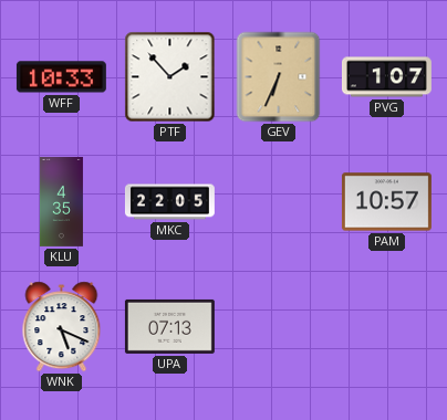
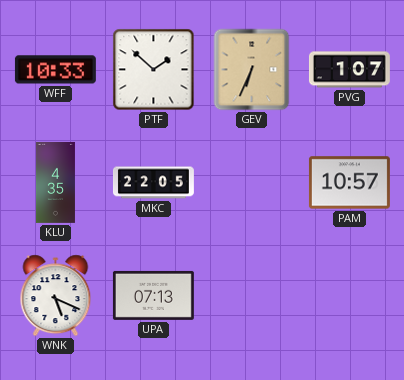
PTF: 1:53 -> 1:52 (154, 70)
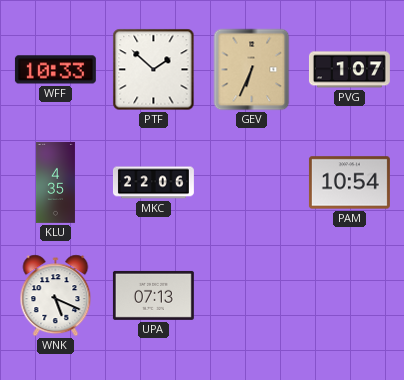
MKC: 22:05 -> 22:06 (153, 183)
PAM: 10:57 -> 10:54 (349, 183)
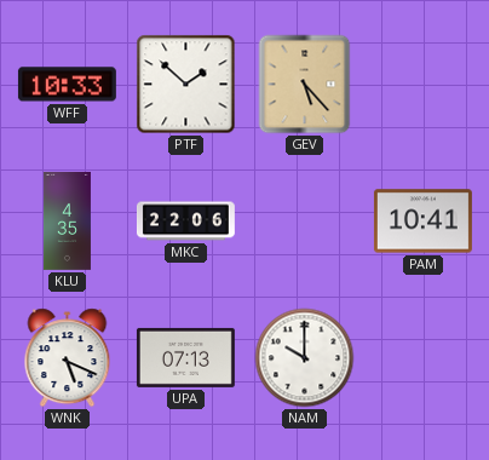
GEV: 6:34 -> 5:23 (305, 85)
PVG: 1:07 -> none (349, 70)
PAM: 10:54 -> 10:41 (422, 222)
NAM: none -> 10:00 (305, 358)
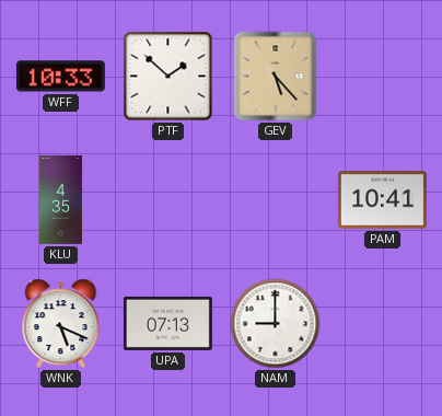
MKC: 22:06 -> none (185, 222)
NAM: 10:00 -> 9:00 (276, 324)
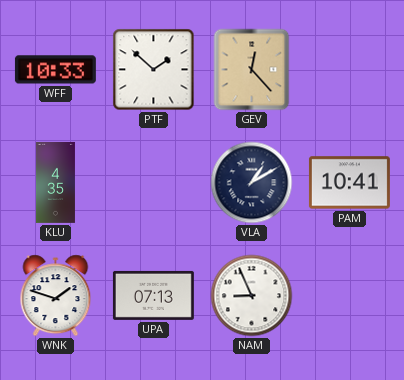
GEV: 5:23 -> 12:23 (252, 70)
VLA: none -> 1:10 (252, 183)
WNK: 5:19 -> 1:48 (56, 296)
NAM: 9:00 -> 8:56 (252, 296)
